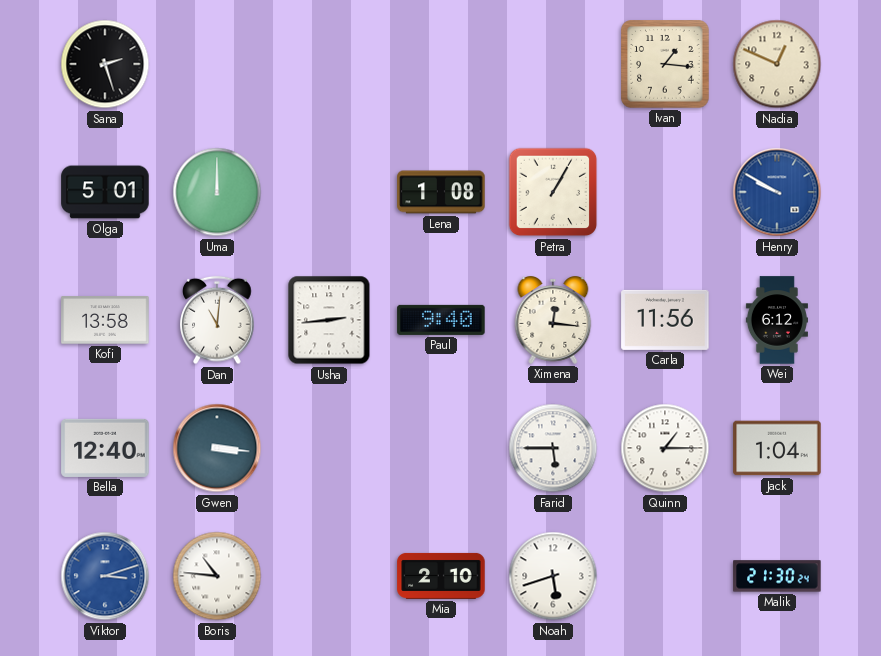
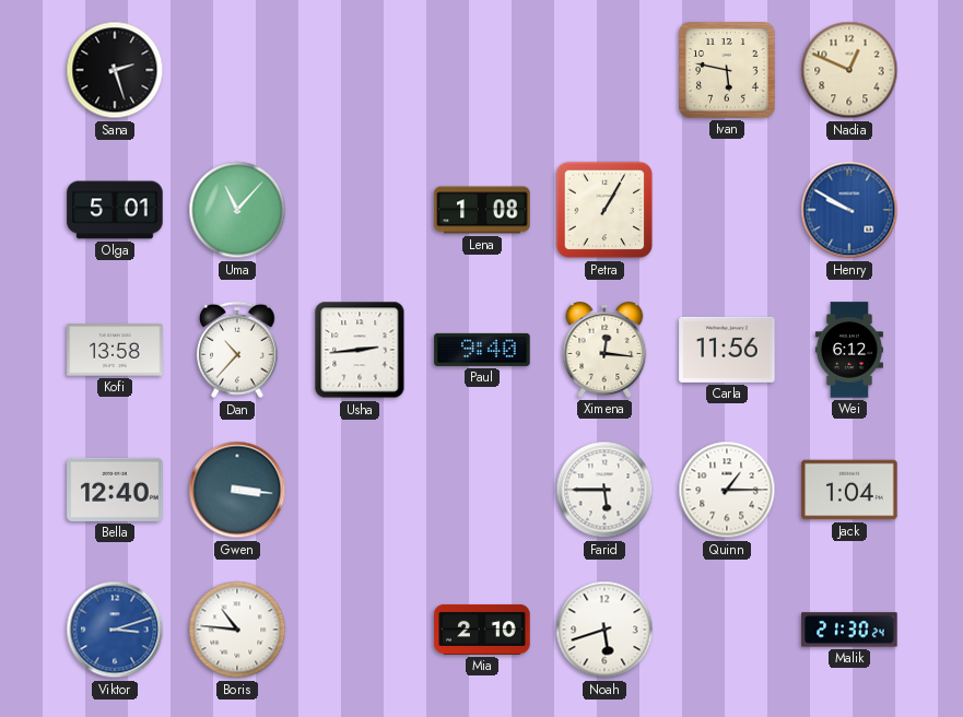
Ivan: 1:16 -> 5:47 (727, 70)
Uma: 12:00 -> 11:07 (237, 210)
Dan: 11:01 -> 10:37 (237, 350)
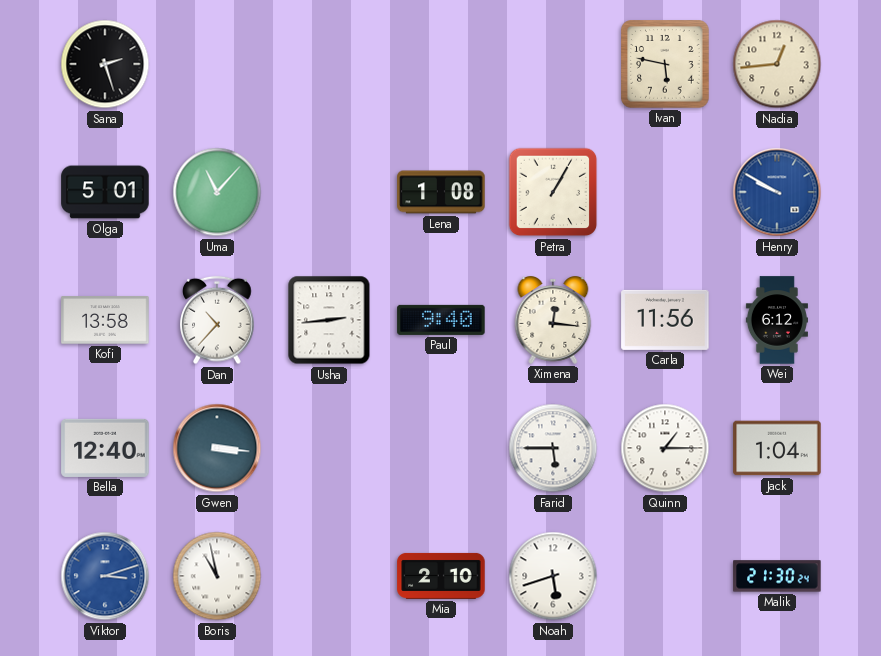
Nadia: 12:49 -> 12:44 (777, 64)
Boris: 10:46 -> 10:58 (217, 576)
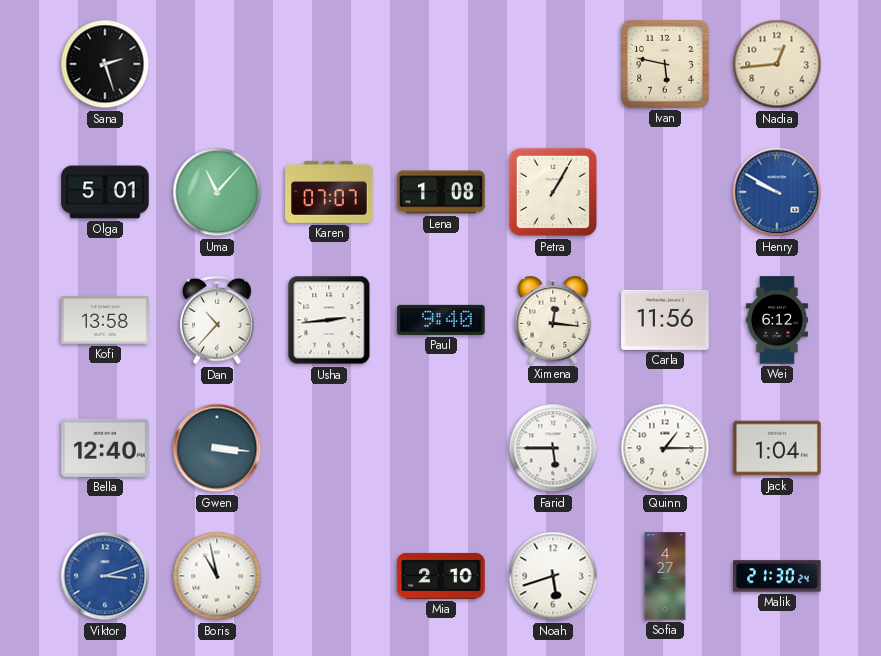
Karen: none -> 07:07 (329, 192)
Sofia: none -> 4:27 (665, 576)
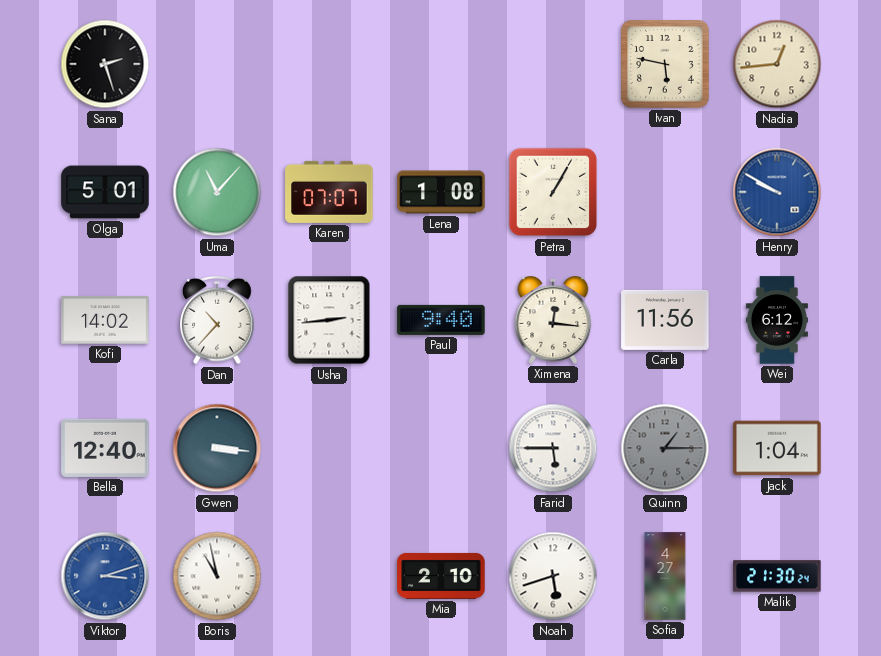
Kofi: 13:58 -> 14:02 (105, 320)
Quinn dial: white -> grey (665, 448)
